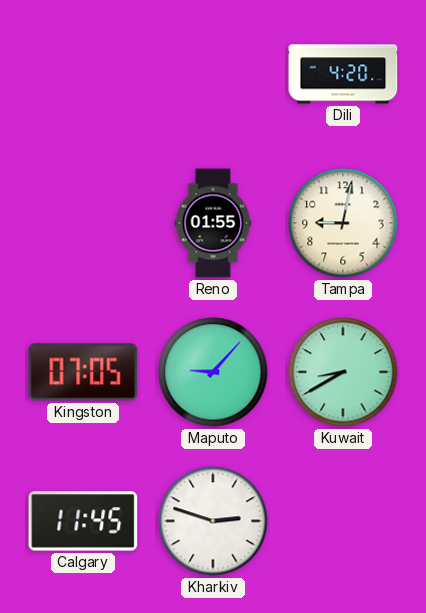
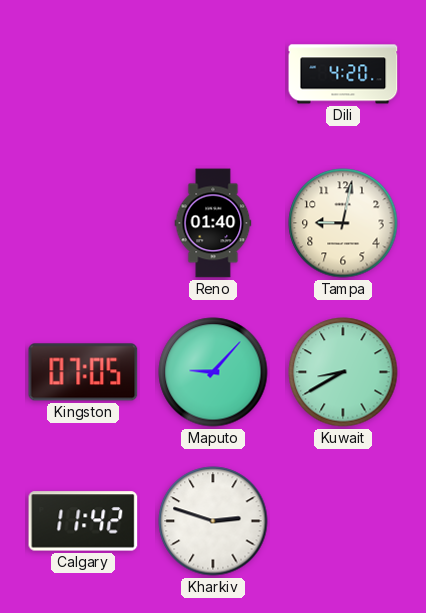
Reno: 01:55 -> 01:40 (213, 223)
Calgary: 11:45 -> 11:42 (83, 521)
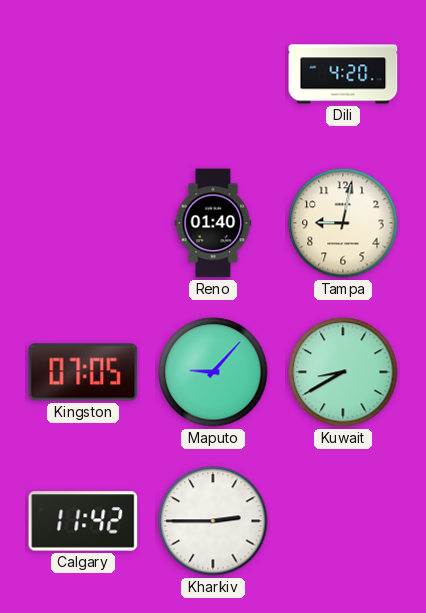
Kharkiv: 2:48 -> 2:45 (213, 521)
